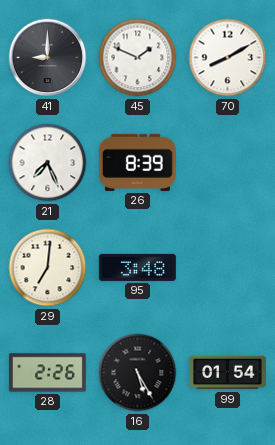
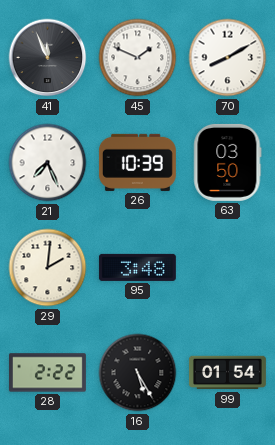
41: 9:00 -> 11:56 (48, 58)
26: 8:39 -> 10:39 (137, 162)
63: none -> 03:50 (228, 162)
29: 7:01 -> 2:01 (48, 268)
28: 2:26 -> 2:22 (47, 373)
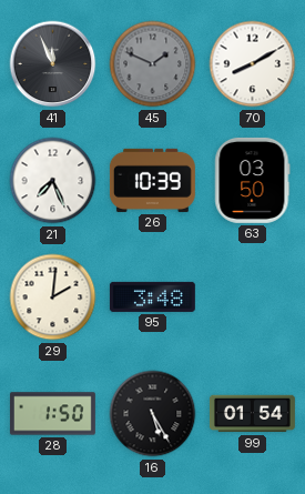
45 dial: white -> grey (153, 64)
28: 2:22 -> 1:50 (52, 414)
